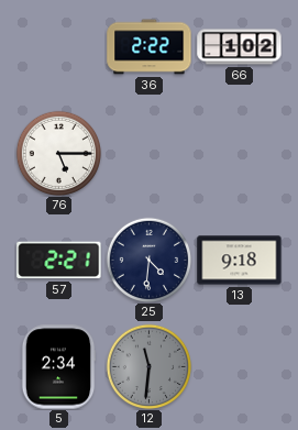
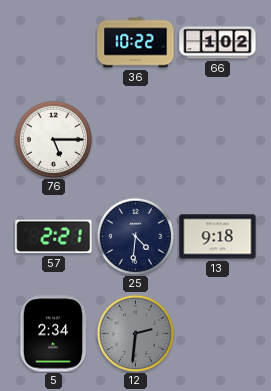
36: 2:22 -> 10:22 (136, 43)
12: 11:31 -> 2:31 (135, 333)
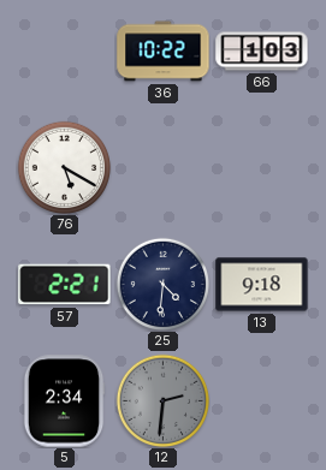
66: 1:02 -> 1:03 (262, 52)
76: 5:15 -> 5:20 (64, 167)
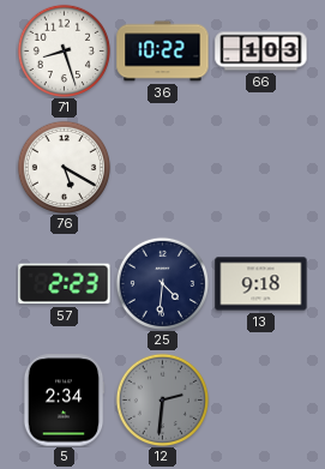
71: none -> 8:27 (64, 50)
57: 2:21 -> 2:23 (65, 284)
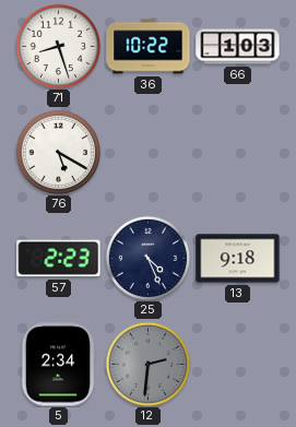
25: 4:31 -> 4:26 (147, 258)
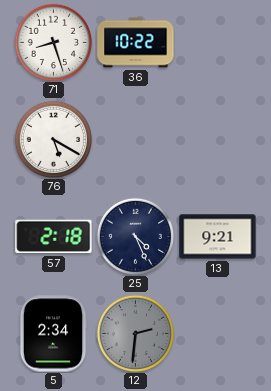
66: 1:03 -> none (238, 47)
57: 2:23 -> 2:18 (54, 237)
13: 9:18 -> 9:21 (218, 237)
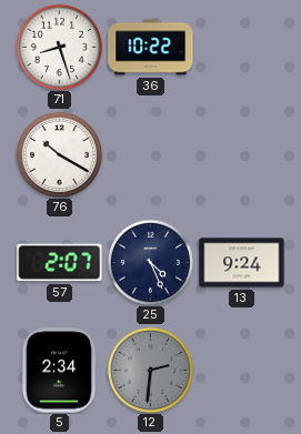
76: 5:20 -> 10:20 (59, 154)
57: 2:18 -> 2:07 (60, 263)
13: 9:21 -> 9:24 (242, 263)
